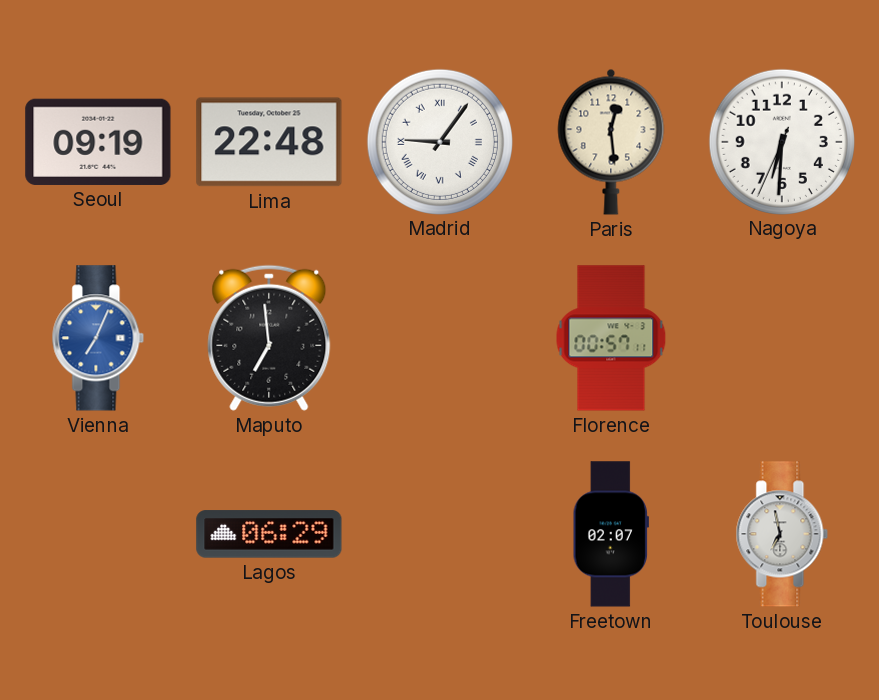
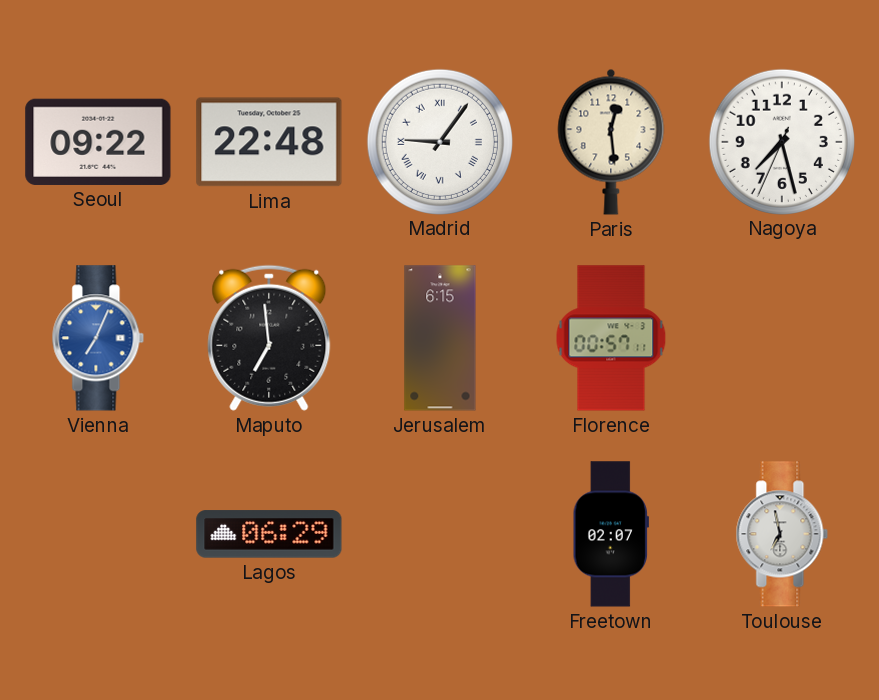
Seoul: 09:19 -> 09:22 (98, 142)
Nagoya: 6:30 -> 7:27 (781, 141)
Jerusalem: none -> 6:15 (440, 338)
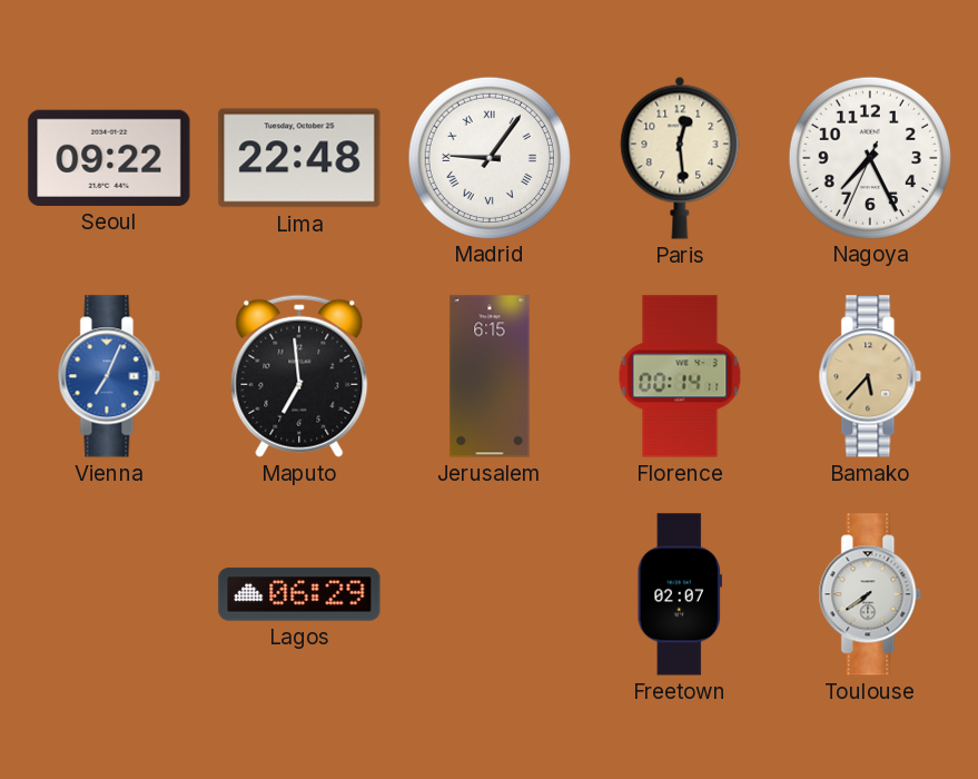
Nagoya: 7:27 -> 7:25 (869, 157)
Florence: 00:57 -> 00:14 (680, 376)
Bamako: none -> 5:37 (870, 376)
Toulouse: 6:58 -> 7:39 (870, 594)
